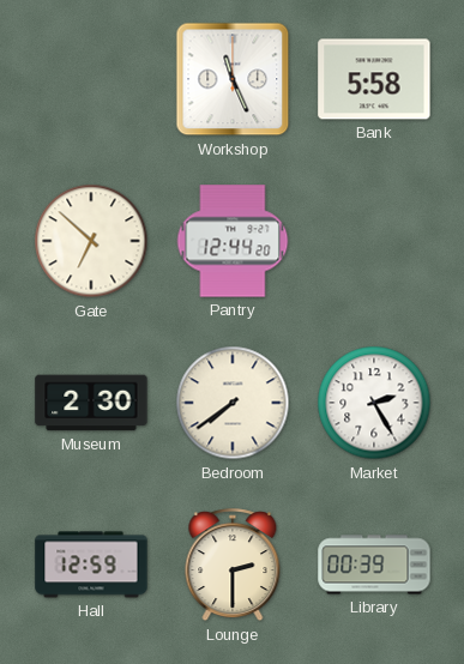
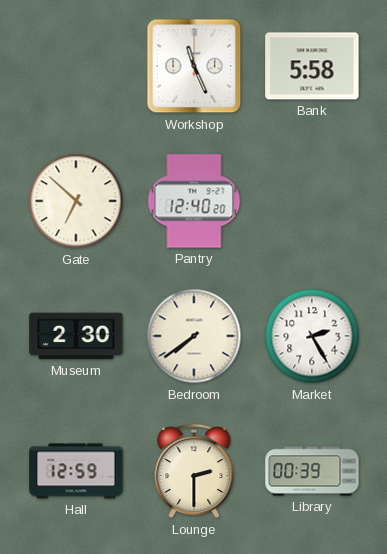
Pantry: 12:44 -> 12:40 (194, 201)
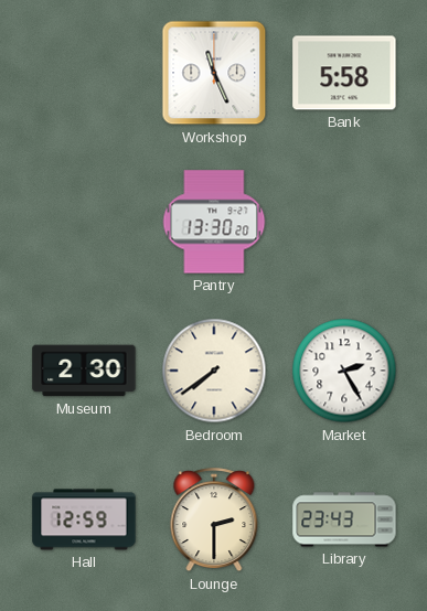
Gate: 6:52 -> none (76, 201)
Pantry: 12:40 -> 13:30 (214, 222)
Library: 00:39 -> 23:43 (344, 519)
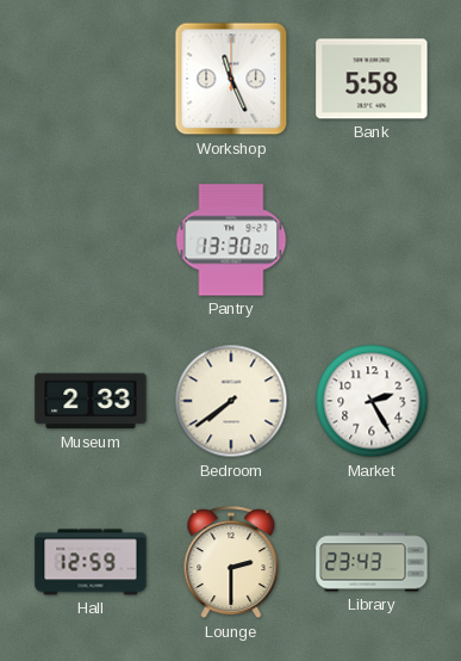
Museum: 2:30 -> 2:33 (91, 401)
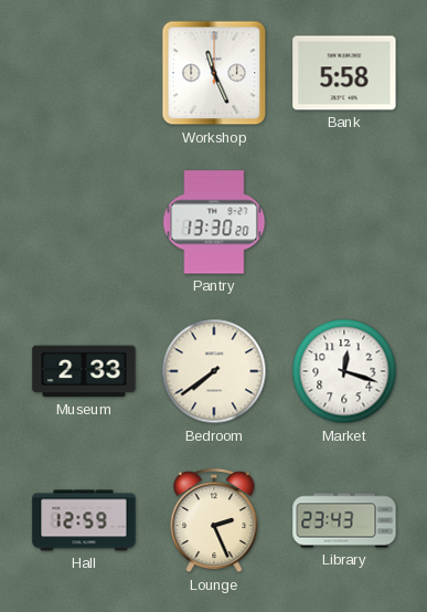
Market: 2:25 -> 12:18 (344, 371)
Lounge: 2:30 -> 2:26 (214, 521)
